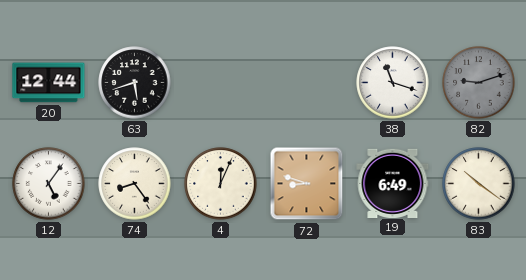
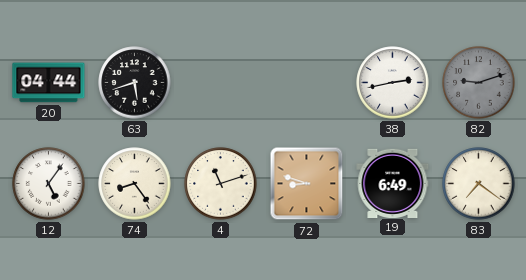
20: 12:44 -> 04:44 (49, 83)
38: 11:18 -> 2:43 (393, 83)
4: 12:04 -> 11:12 (221, 184)
83: 10:21 -> 7:21 (479, 184)
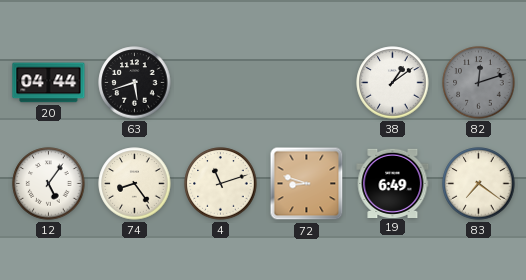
38: 2:43 -> 1:09 (393, 83)
82: 9:12 -> 12:12 (479, 83)
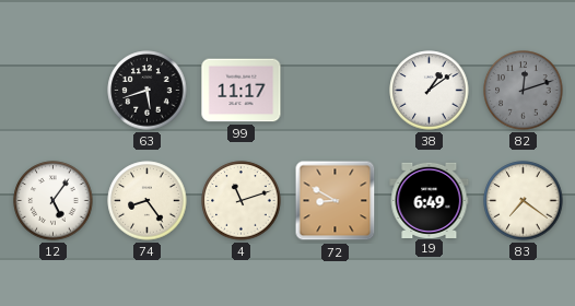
20: 04:44 -> none (49, 83)
99: none -> 11:17 (242, 91)
72: 8:48 -> 8:50 (336, 201)
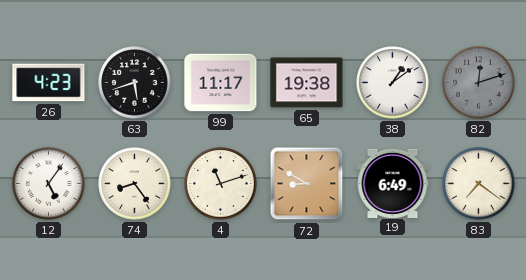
26: none -> 4:23 (49, 83)
65: none -> 19:38 (307, 83)
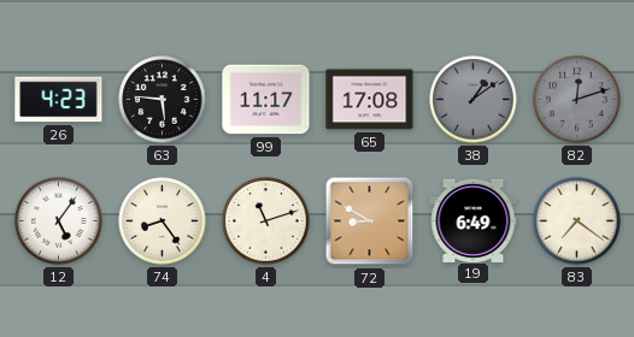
63: 5:42 -> 5:46 (163, 100)
65: 19:38 -> 17:08 (370, 100)
38 dial: white -> grey (474, 100)
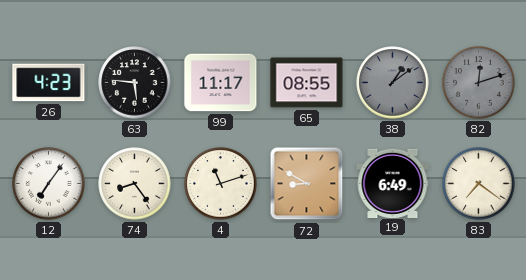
65: 17:08 -> 08:55 (307, 83)
12: 5:06 -> 7:06 (49, 184)
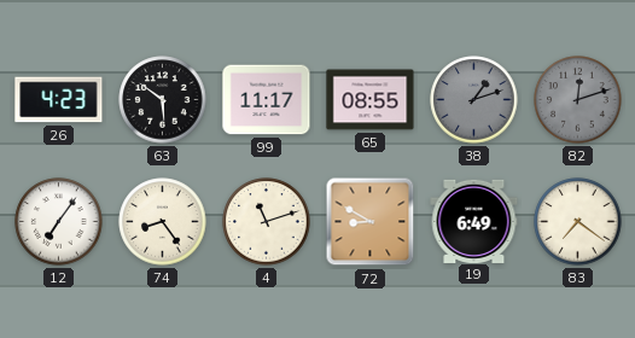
63: 5:46 -> 5:51 (163, 100)
38: 1:09 -> 1:12 (474, 100)
